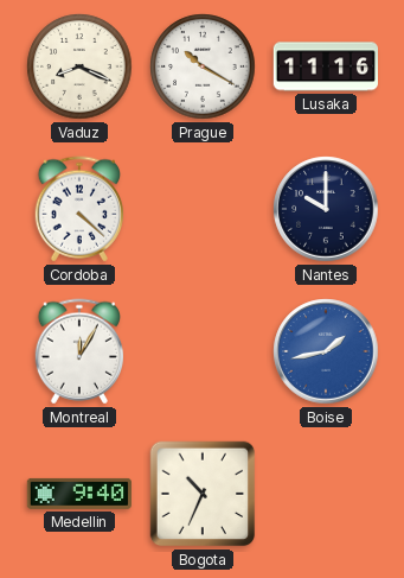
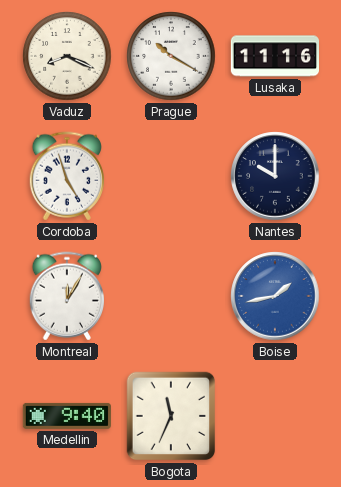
Cordoba: 4:22 -> 4:57 (66, 176)
Bogota: 10:34 -> 11:34 (171, 416)
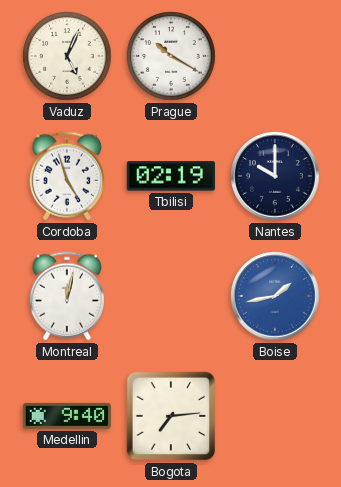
Vaduz: 8:19 -> 5:04 (67, 56)
Lusaka: 11:16 -> none (274, 56)
Tbilisi: none -> 02:19 (171, 176)
Montreal: 12:05 -> 12:02 (66, 296)
Bogota: 11:34 -> 7:14 (171, 416)
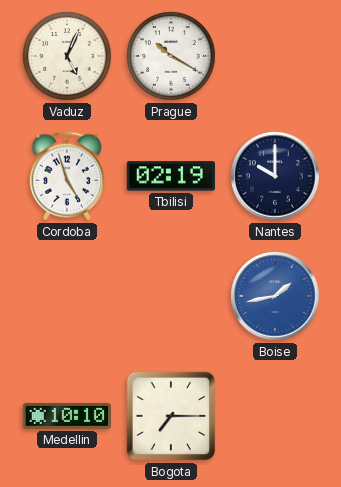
Montreal: 12:02 -> none (66, 296)
Medellin: 9:40 -> 10:10 (67, 416)
Bogota: 7:14 -> 7:15 (171, 416)
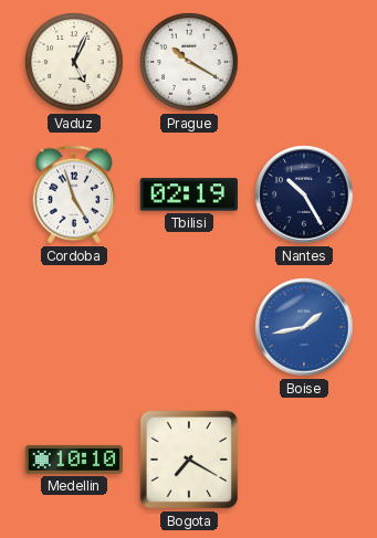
Nantes: 10:00 -> 10:25 (304, 194)
Bogota: 7:15 -> 7:20 (189, 460)
